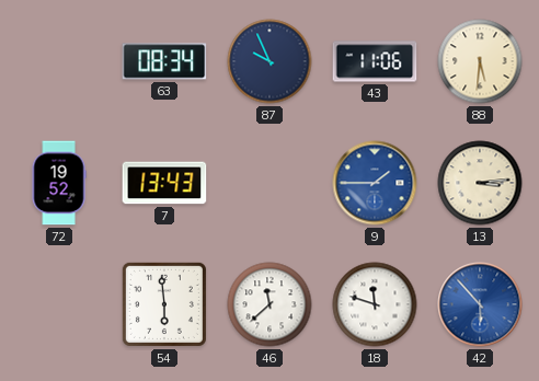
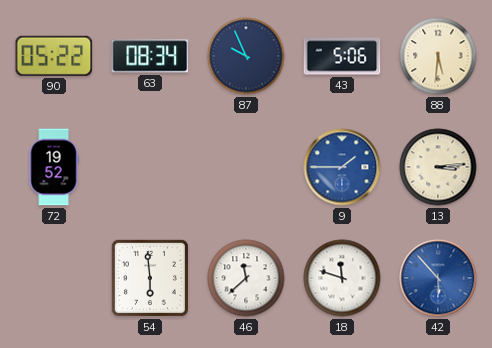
90: none -> 05:22 (54, 56)
43: 11:06 -> 5:06 (342, 56)
7: 13:43 -> none (164, 183)
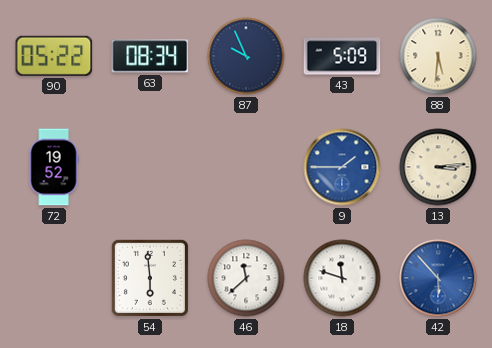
43: 5:06 -> 5:09 (342, 56)
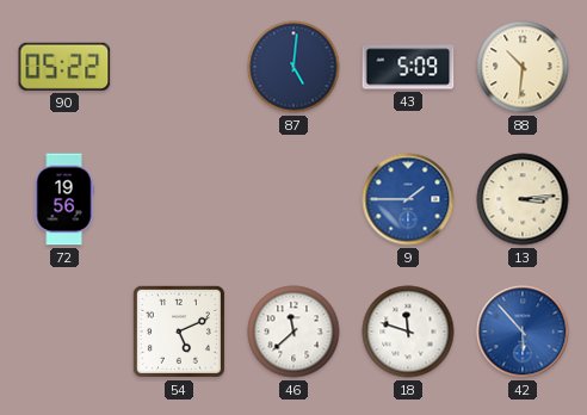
63: 08:34 -> none (150, 56)
87: 9:56 -> 5:01 (293, 67)
88: 5:31 -> 10:31 (523, 67)
72: 19:52 -> 19:56 (64, 199)
54: 5:59 -> 5:11 (179, 332)
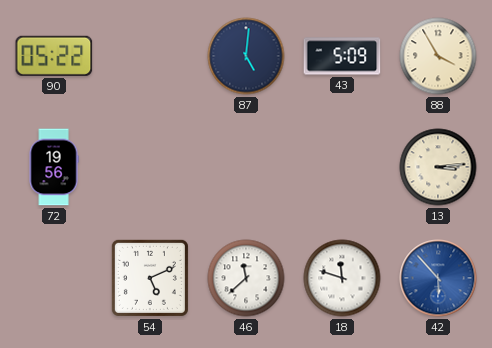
88: 10:31 -> 3:55 (438, 56)
9: 1:45 -> none (408, 199)
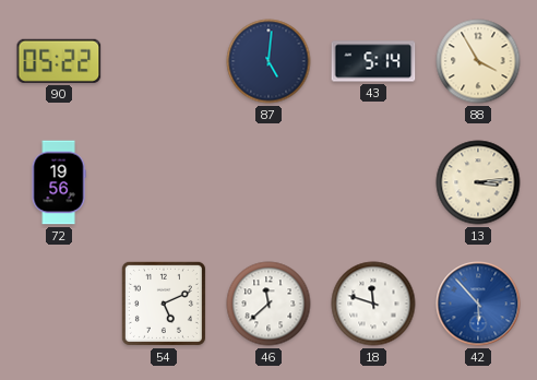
43: 5:09 -> 5:14 (373, 61)
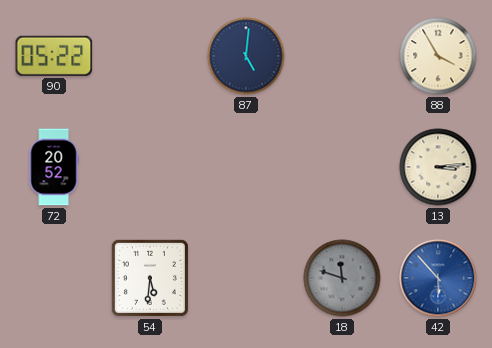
43: 5:14 -> none (373, 61)
72: 19:56 -> 20:52 (54, 167)
54: 5:11 -> 5:31 (150, 278)
46: 11:38 -> none (268, 304)
18 dial: white -> grey (342, 278)
